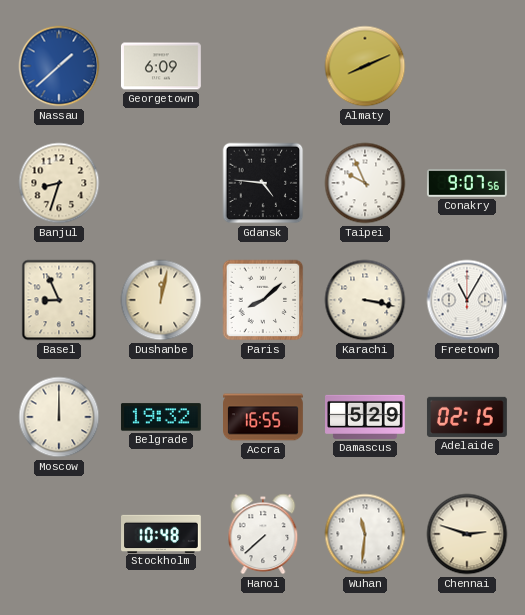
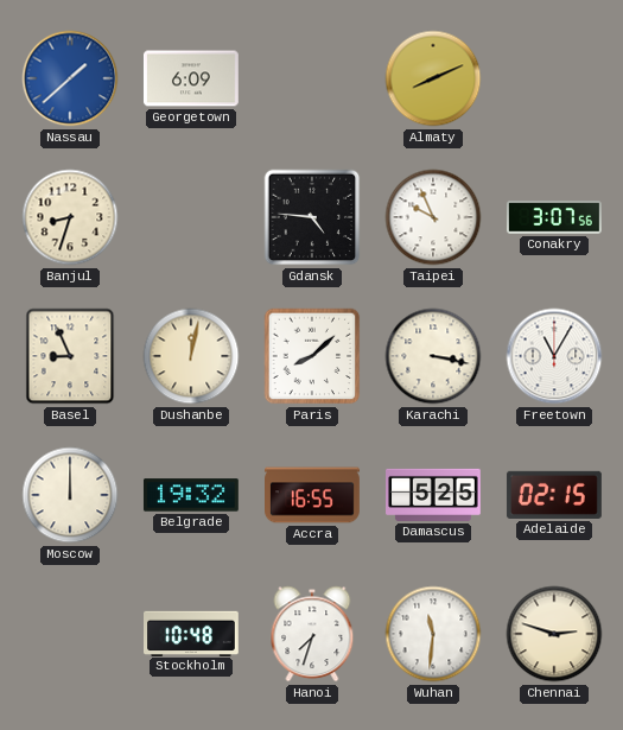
Conakry: 9:07 -> 3:07 (554, 217)
Damascus: 5:29 -> 5:25 (434, 495)
Hanoi: 7:38 -> 7:33 (312, 634)
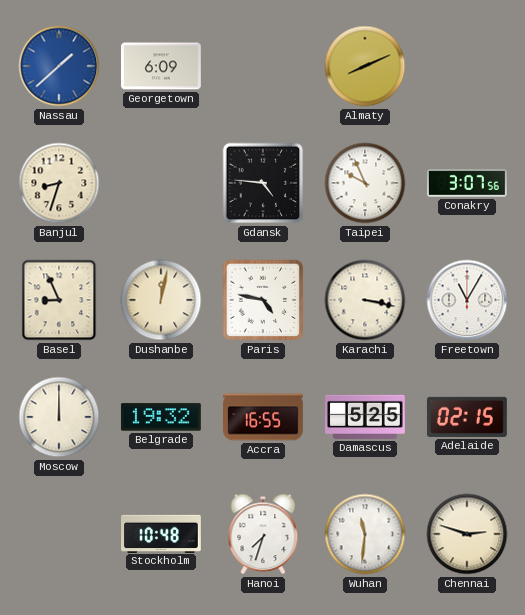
Paris: 8:08 -> 4:47 (263, 300)
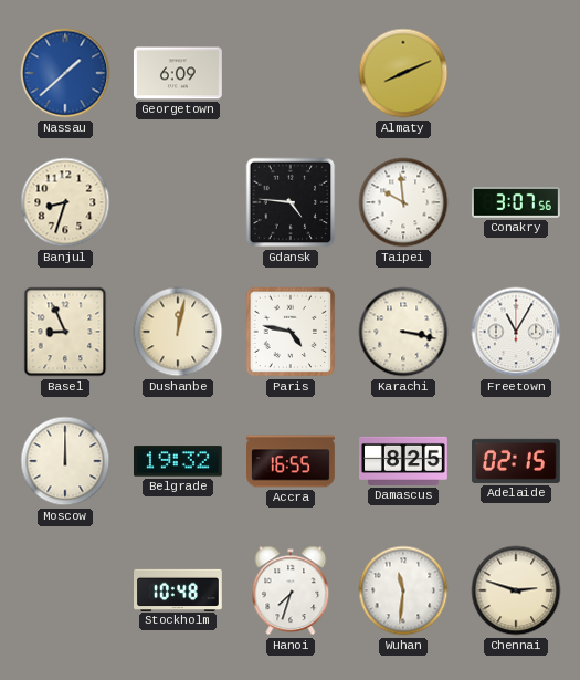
Taipei: 9:56 -> 9:59 (403, 202)
Damascus: 5:25 -> 8:25 (404, 461)
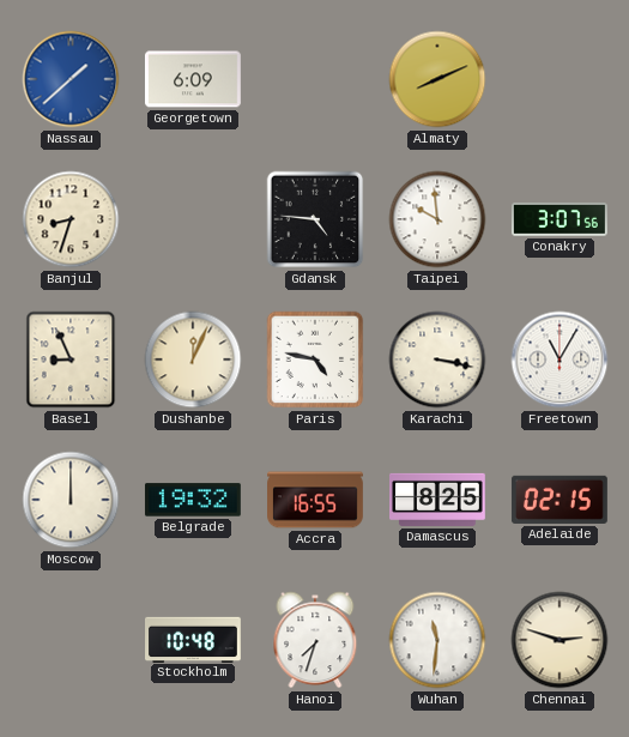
Dushanbe: 12:02 -> 12:04 (193, 360)
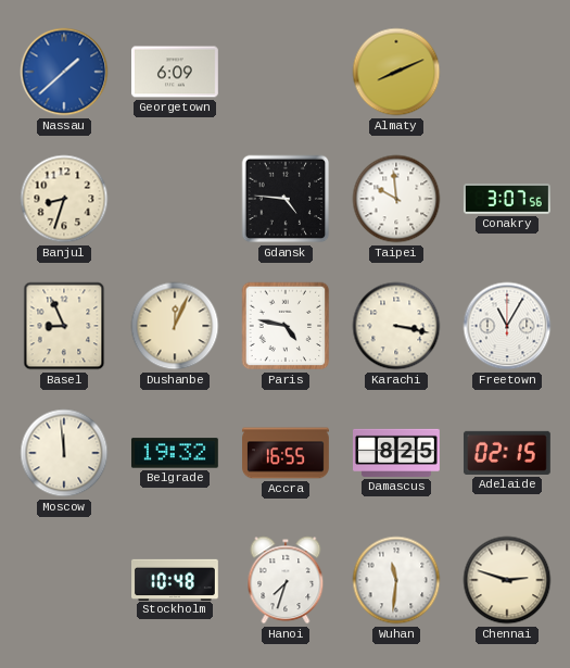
Moscow: 12:00 -> 11:59 (64, 453)
